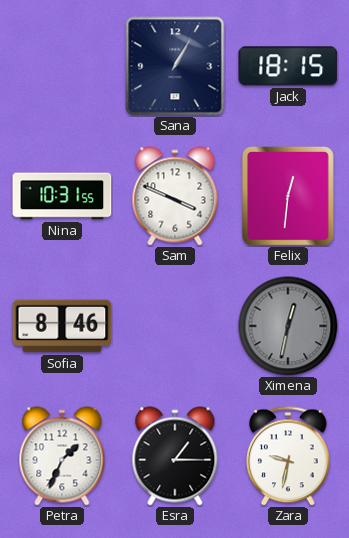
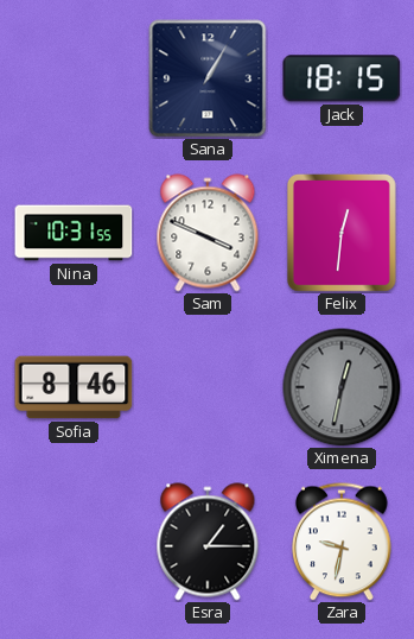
Petra: 1:34 -> none (62, 456)
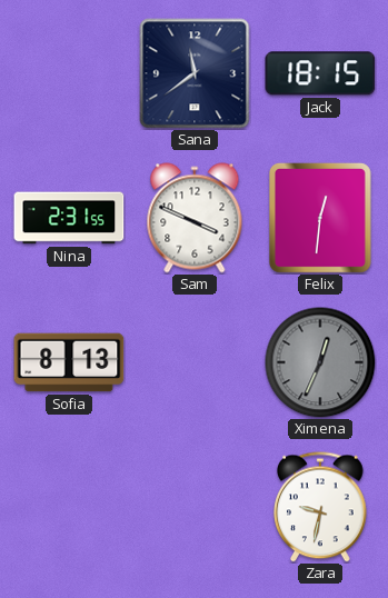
Sana: 1:05 -> 11:39 (195, 73)
Nina: 10:31 -> 2:31 (69, 218)
Sofia: 8:46 -> 8:13 (69, 362)
Ximena: 12:32 -> 12:34 (320, 362)
Esra: 1:15 -> none (208, 542)
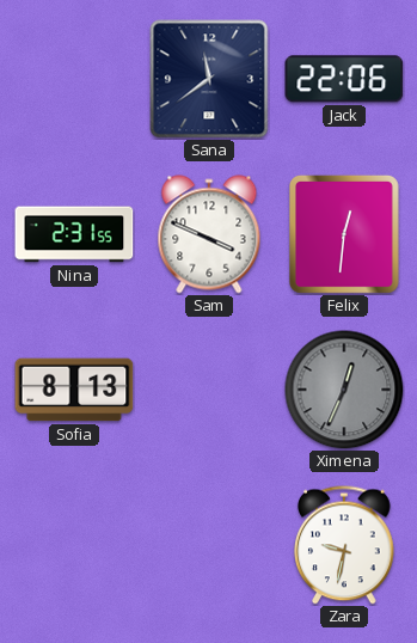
Jack: 18:15 -> 22:06 (344, 79)
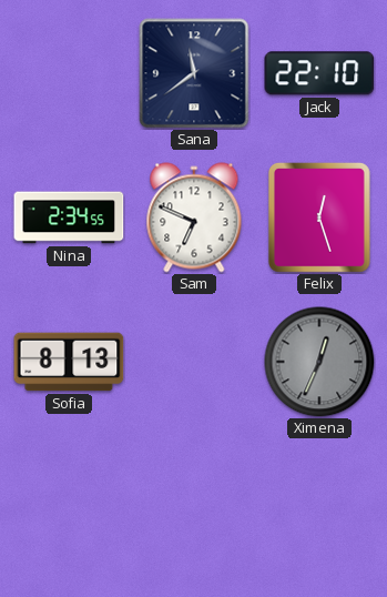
Jack: 22:06 -> 22:10 (319, 73)
Nina: 2:31 -> 2:34 (69, 217)
Sam: 3:49 -> 6:49 (194, 217)
Felix: 12:31 -> 12:27 (319, 217)
Zara: 9:32 -> none (345, 545)
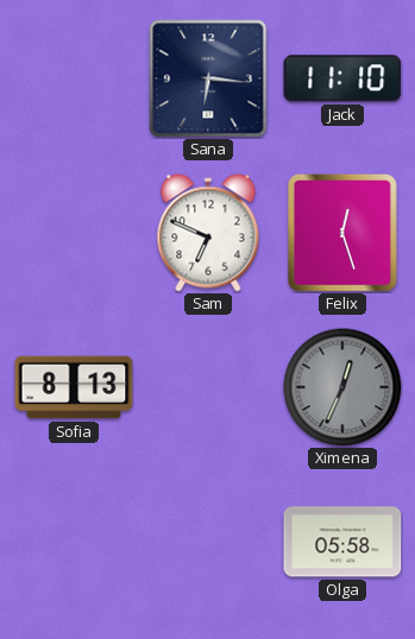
Sana: 11:39 -> 6:16 (208, 78)
Jack: 22:10 -> 11:10 (342, 78)
Nina: 2:34 -> none (69, 217)
Olga: none -> 05:58 (342, 542)
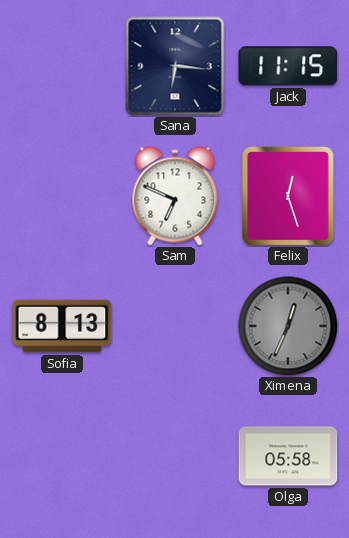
Jack: 11:10 -> 11:15 (288, 66)
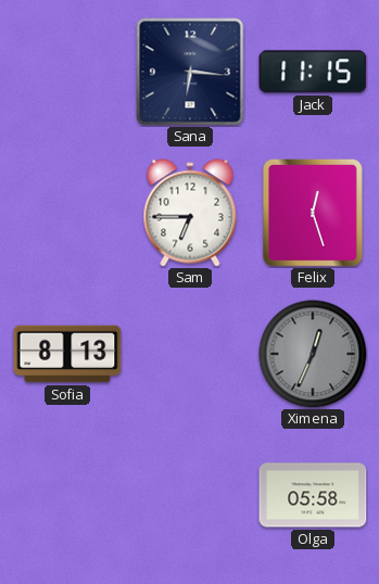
Sam: 6:49 -> 6:45 (190, 213)
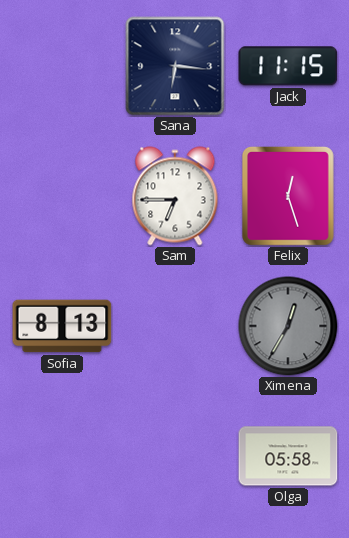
Ximena: 12:34 -> 12:35 (288, 326)
